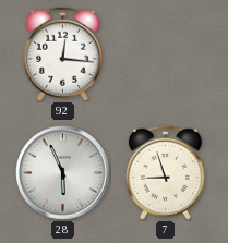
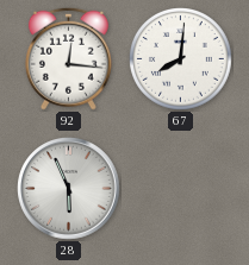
67: none -> 8:01 (181, 59)
7: 8:57 -> none (165, 172)
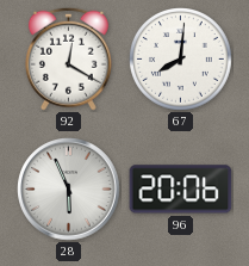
92: 12:16 -> 12:20 (68, 58)
96: none -> 20:06 (181, 190)
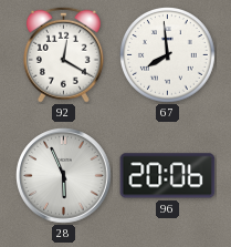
67: 8:01 -> 7:59 (168, 55)
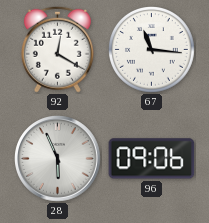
67: 7:59 -> 11:16 (152, 50)
96: 20:06 -> 09:06 (152, 159)
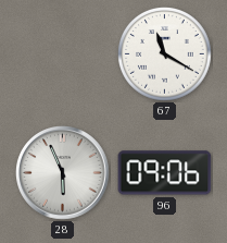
92: 12:20 -> none (57, 49)
67: 11:16 -> 11:20 (165, 54)
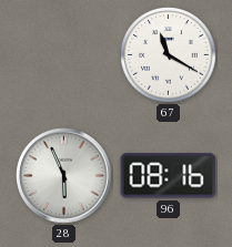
96: 09:06 -> 08:16 (169, 176)
